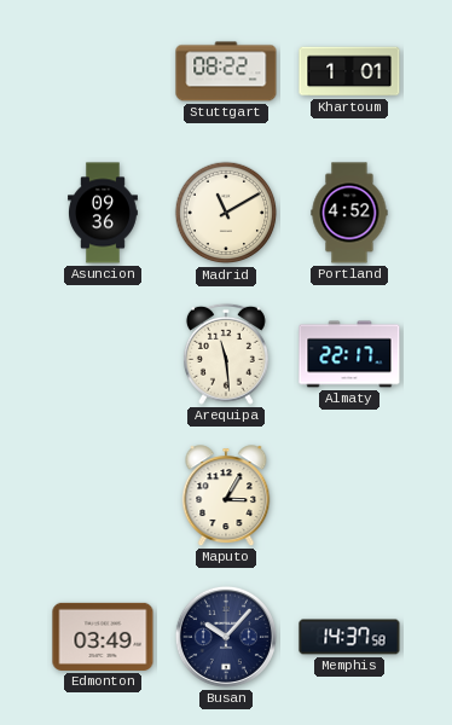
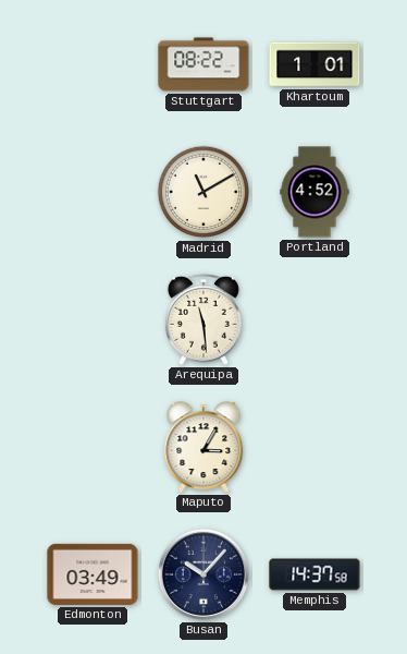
Asuncion: 09:36 -> none (104, 213)
Almaty: 22:17 -> none (349, 354)
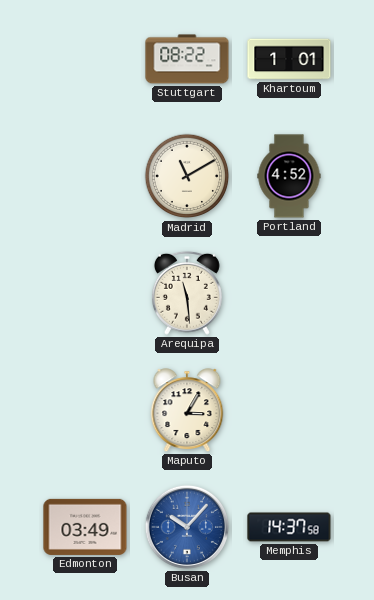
Busan dial: navy -> blue (187, 527)
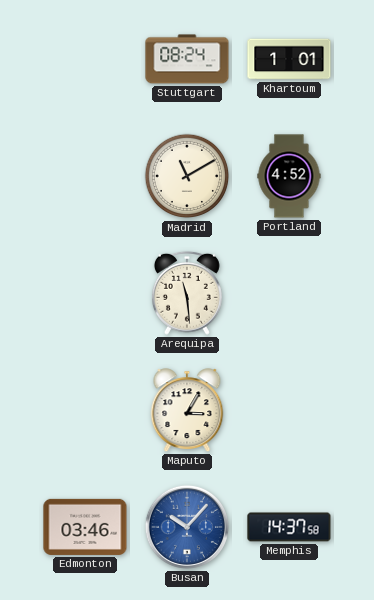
Stuttgart: 08:22 -> 08:24 (187, 59)
Edmonton: 03:49 -> 03:46 (85, 527)
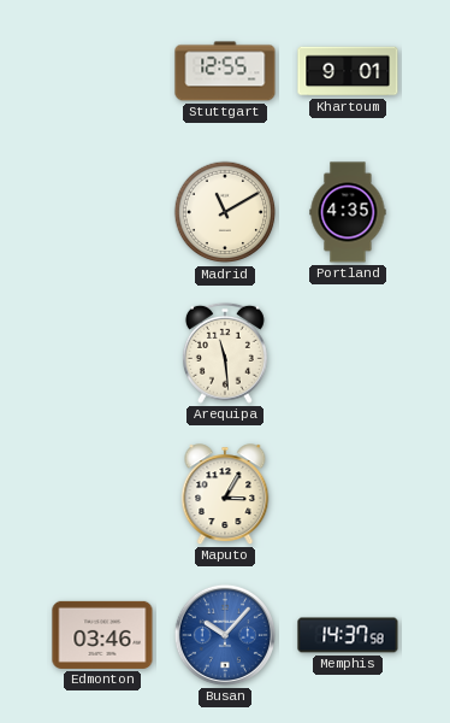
Stuttgart: 08:24 -> 12:55 (225, 71)
Khartoum: 1:01 -> 9:01 (348, 71)
Portland: 4:52 -> 4:35 (348, 212)
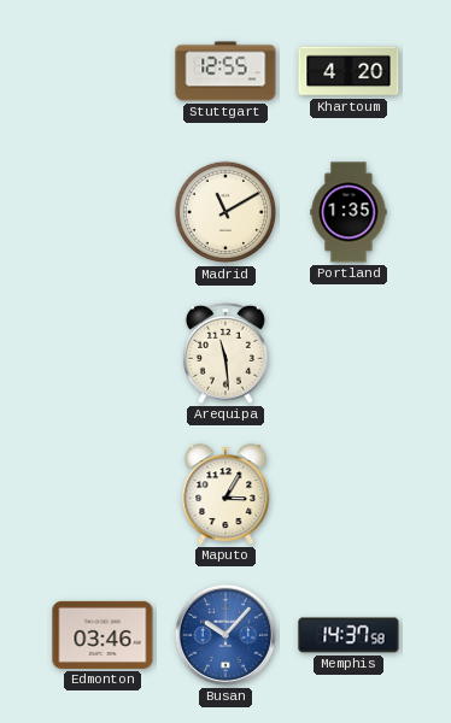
Khartoum: 9:01 -> 4:20 (348, 71)
Portland: 4:35 -> 1:35 (348, 212)
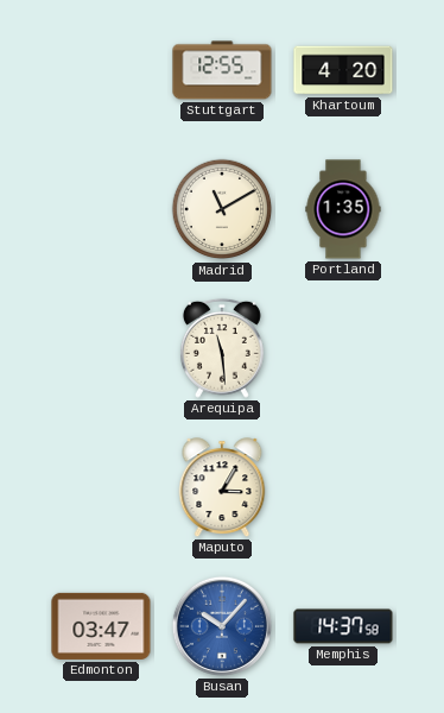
Edmonton: 03:46 -> 03:47 (101, 626)
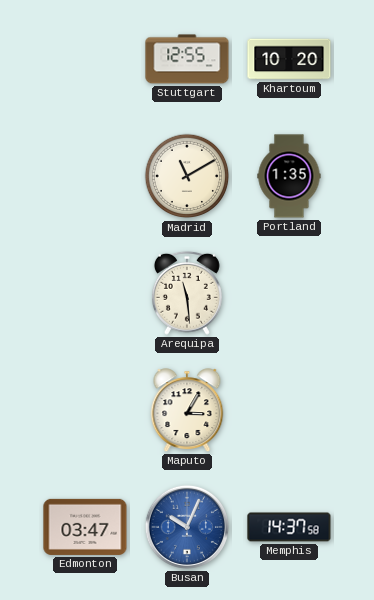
Khartoum: 4:20 -> 10:20 (289, 59)
Busan: 10:07 -> 10:04 (187, 527)
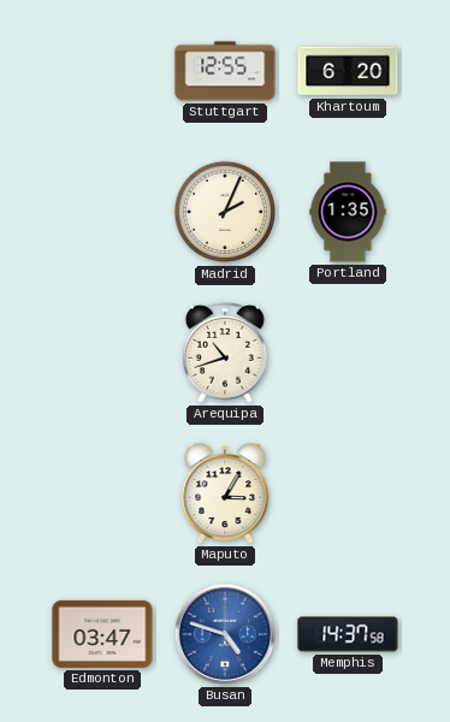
Khartoum: 10:20 -> 6:20 (348, 71)
Madrid: 11:10 -> 2:04 (225, 212)
Arequipa: 11:29 -> 10:42 (225, 353)
Busan: 10:04 -> 4:48 (225, 634)
